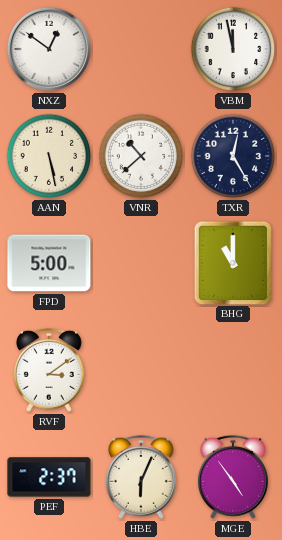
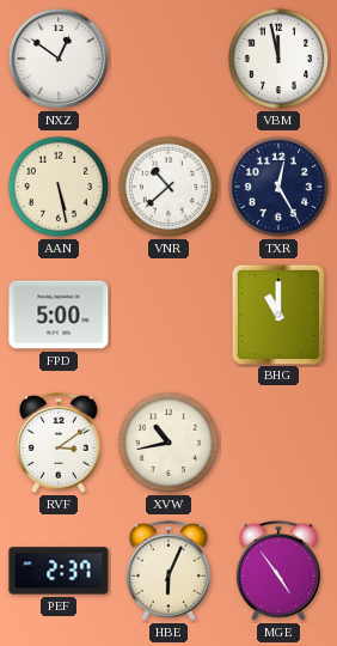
XVW: none -> 10:43 (168, 443)
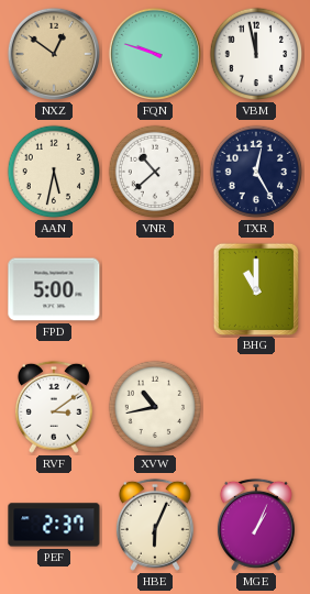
NXZ dial: white -> champagne (54, 54)
FQN: none -> 9:48 (155, 54)
AAN: 5:28 -> 5:32 (54, 172)
MGE: 4:54 -> 1:04 (256, 525)
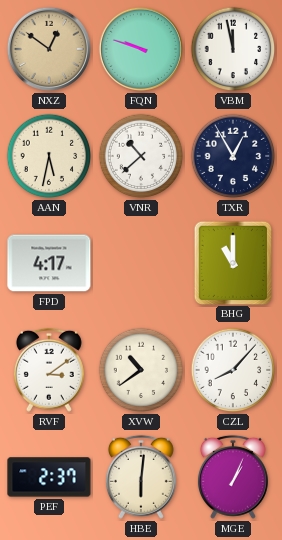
TXR: 12:25 -> 12:55 (233, 156)
FPD: 5:00 -> 4:17 (49, 263)
XVW: 10:43 -> 10:39 (141, 370)
CZL: none -> 8:07 (233, 370)
HBE: 6:04 -> 6:01 (141, 477)
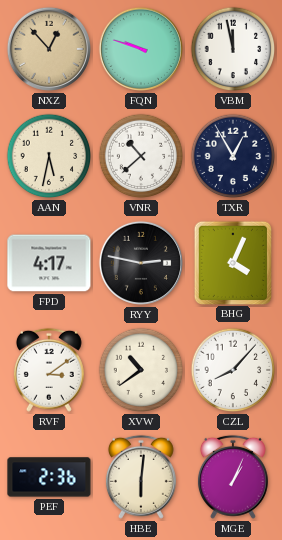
NXZ: 12:51 -> 12:53 (49, 49)
RYY: none -> 2:47 (141, 263)
BHG: 11:00 -> 4:04 (232, 262)
PEF: 2:37 -> 2:36 (49, 477)
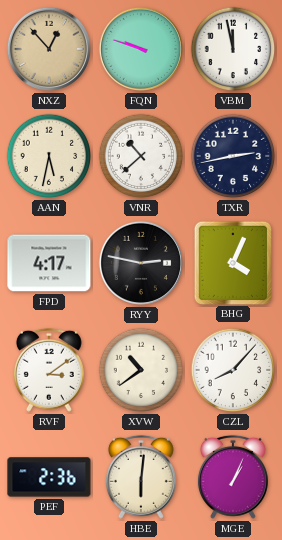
TXR: 12:55 -> 2:43 (233, 156)
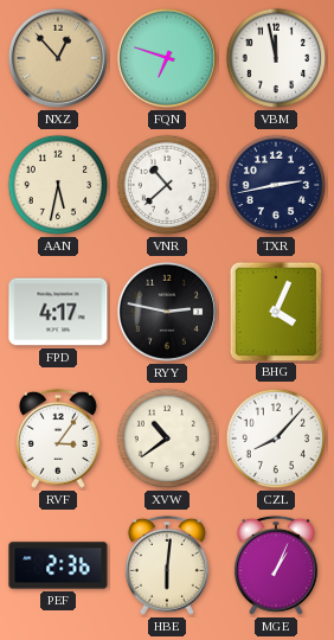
FQN: 9:48 -> 6:48 (167, 58)
RVF: 3:09 -> 3:06 (58, 439)
